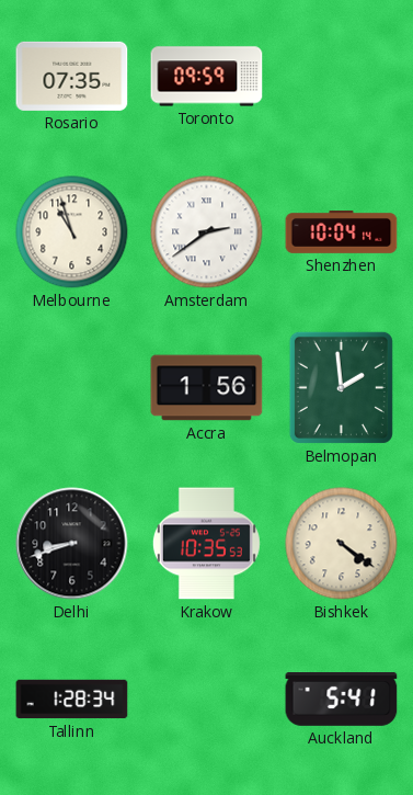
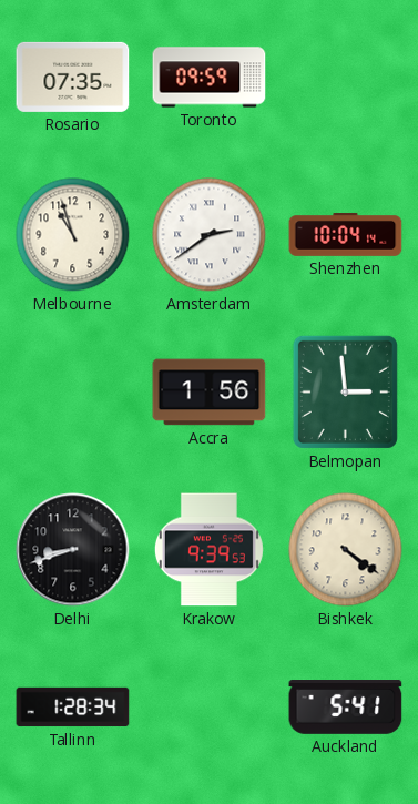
Belmopan: 1:59 -> 2:59 (345, 391)
Krakow: 10:35 -> 9:39 (208, 550)
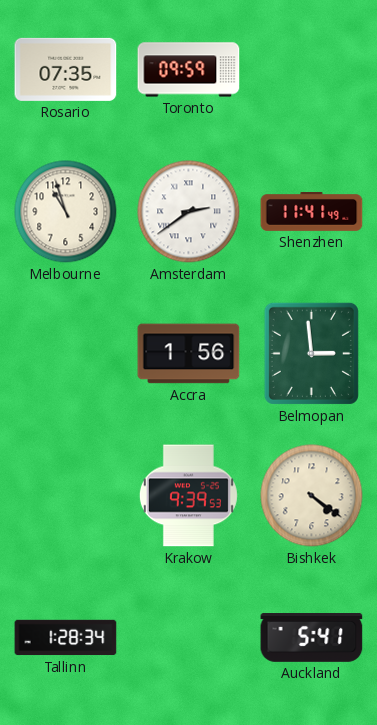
Shenzhen: 10:04 -> 11:41 (312, 212)
Delhi: 8:42 -> none (73, 550)
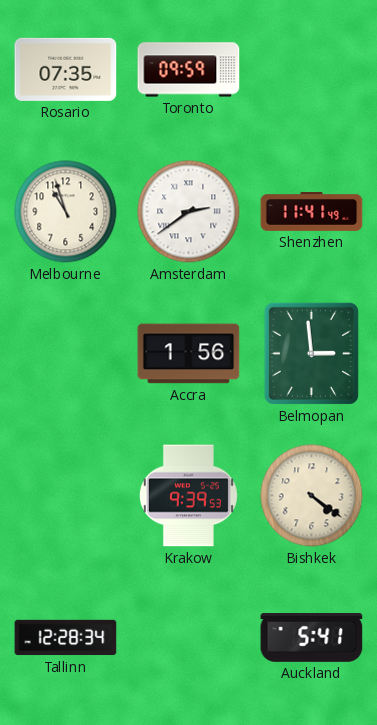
Tallinn: 1:28 -> 12:28 (66, 638)
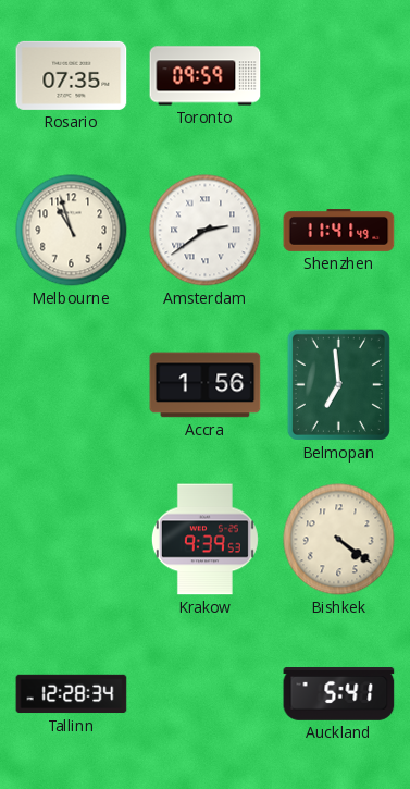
Belmopan: 2:59 -> 6:59 (338, 384)
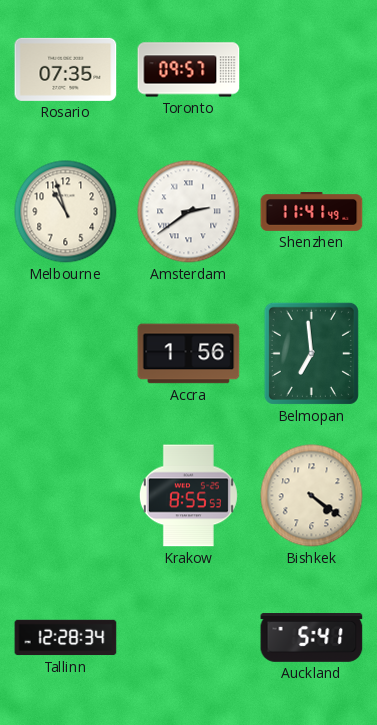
Toronto: 09:59 -> 09:57 (189, 70)
Krakow: 9:39 -> 8:55 (188, 496)
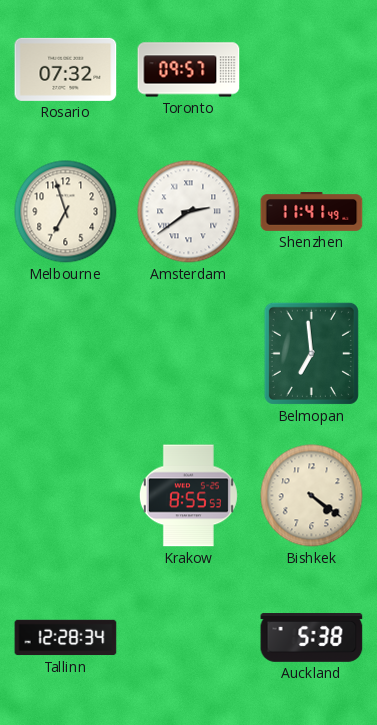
Rosario: 07:35 -> 07:32 (66, 69)
Melbourne: 10:57 -> 6:57 (66, 212)
Accra: 1:56 -> none (189, 354)
Auckland: 5:41 -> 5:38 (312, 638)
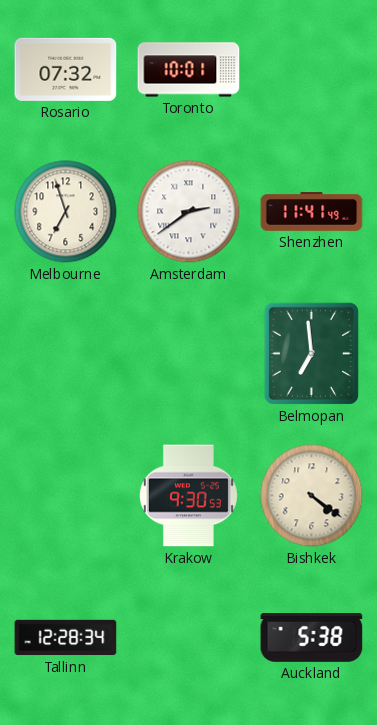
Toronto: 09:57 -> 10:01 (189, 70)
Krakow: 8:55 -> 9:30 (188, 496)
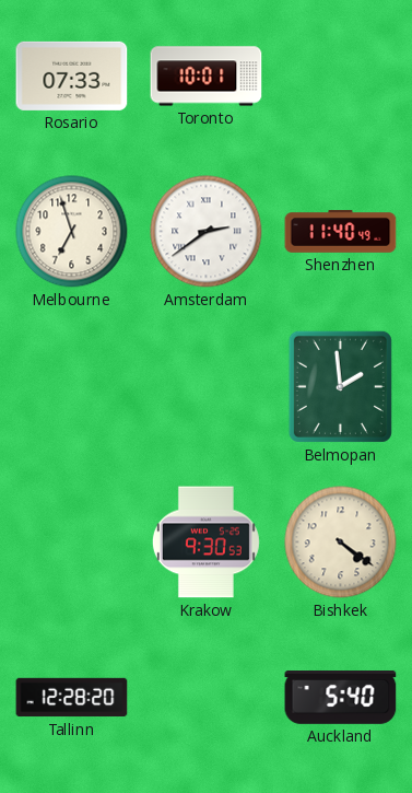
Rosario: 07:32 -> 07:33 (72, 75)
Shenzhen: 11:41 -> 11:40 (341, 232)
Belmopan: 6:59 -> 1:59 (340, 386)
Tallinn: 12:28:34 -> 12:28:20 (72, 698)
Auckland: 5:38 -> 5:40 (341, 698)
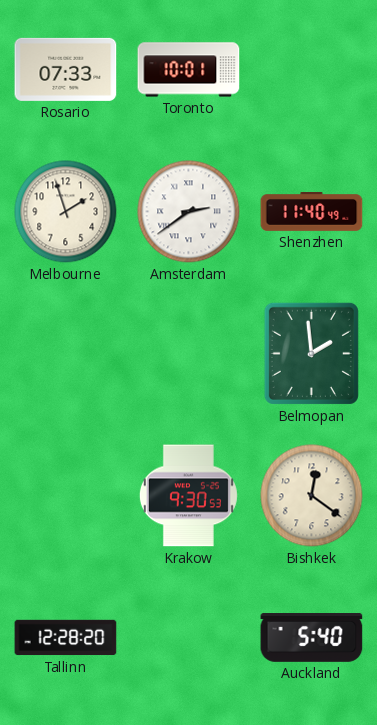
Melbourne: 6:57 -> 1:57 (66, 212)
Bishkek: 4:21 -> 12:21 (312, 496)
